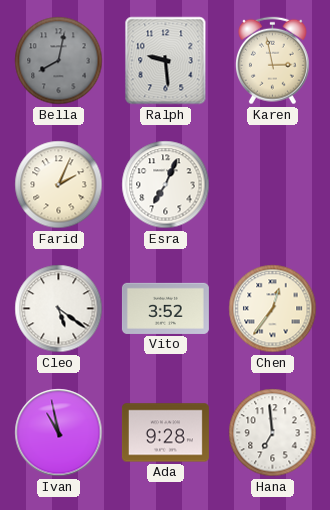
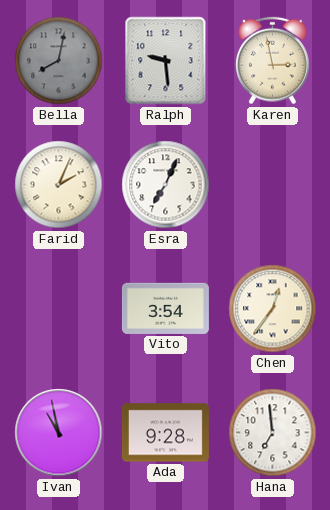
Cleo: 5:21 -> none (59, 309)
Vito: 3:52 -> 3:54 (165, 308)
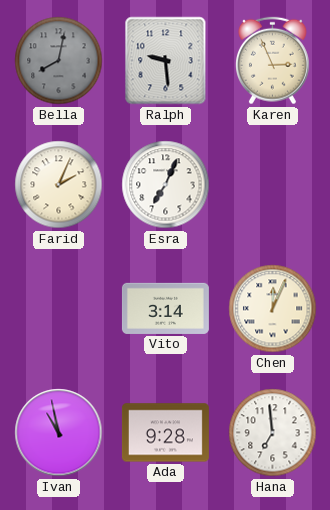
Karen: 2:58 -> 2:56 (272, 61)
Vito: 3:54 -> 3:14 (165, 308)
Chen: 12:36 -> 12:04 (273, 309)
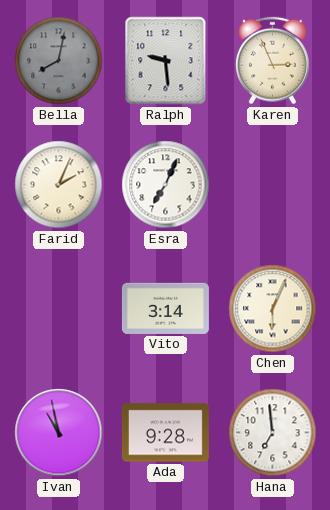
Chen: 12:04 -> 6:04 (273, 309)
